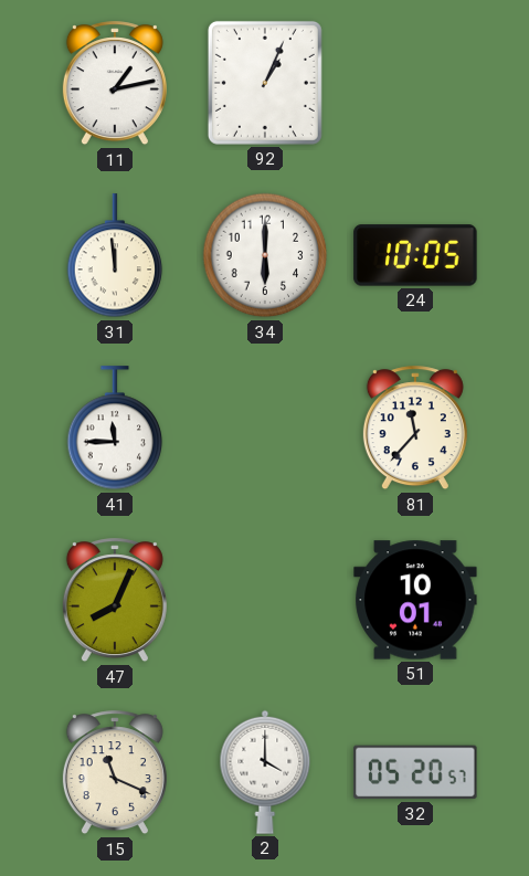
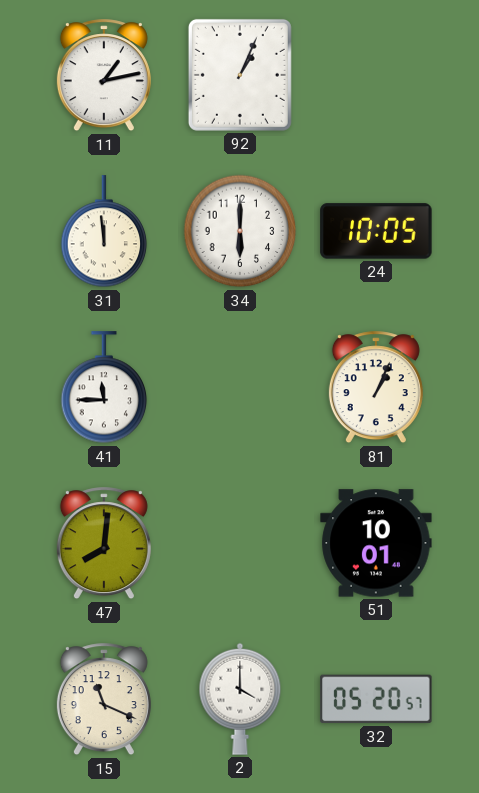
81: 11:37 -> 1:04 (376, 388)
47: 8:04 -> 8:01 (104, 544)
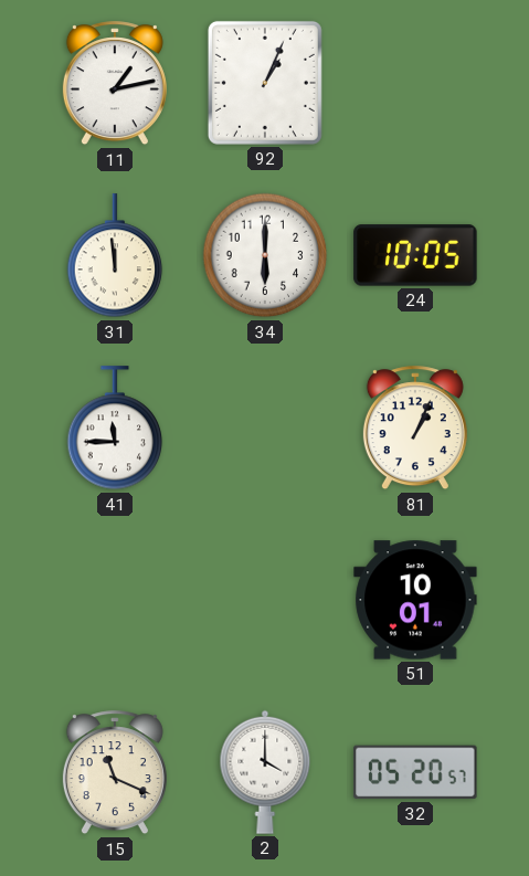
47: 8:01 -> none (104, 544)
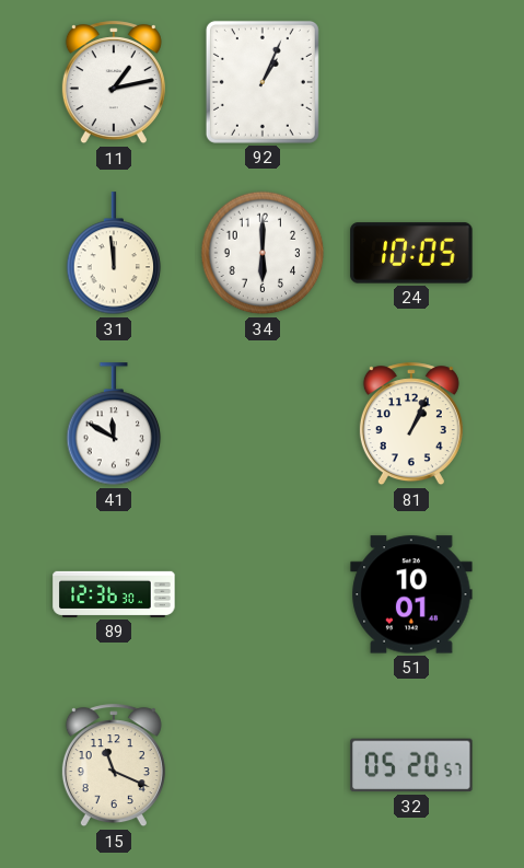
41: 11:45 -> 11:50 (114, 425)
89: none -> 12:36 (114, 594)
2: 4:00 -> none (265, 772)
